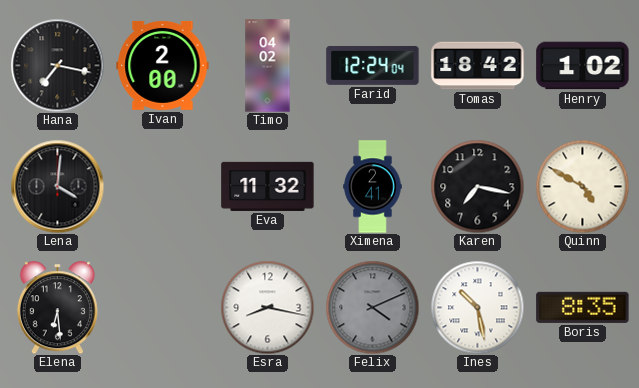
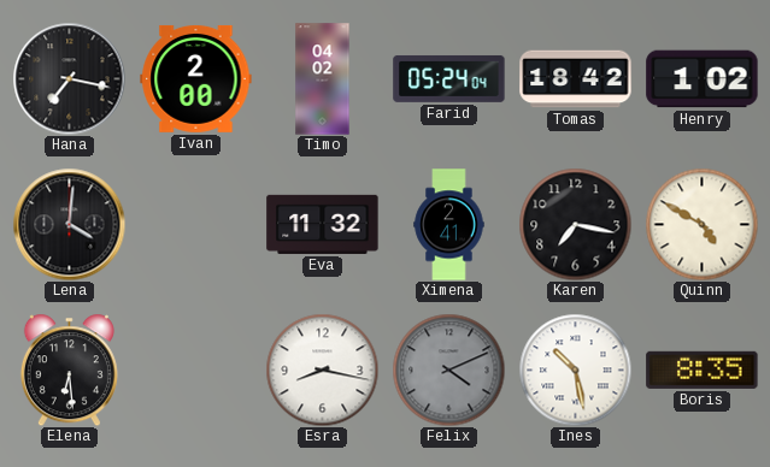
Farid: 12:24 -> 05:24 (449, 78)
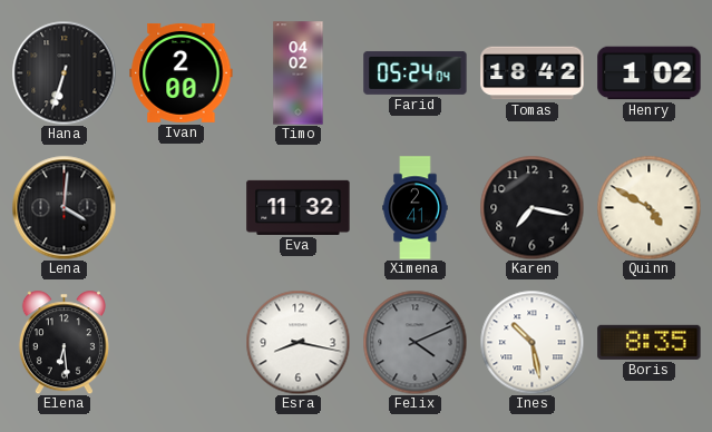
Hana: 7:17 -> 6:33 (64, 72)
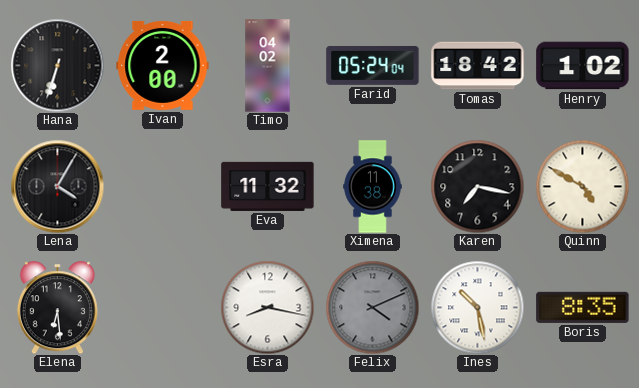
Lena: 4:01 -> 4:05 (57, 186)
Ximena: 2:41 -> 11:38 (373, 187)
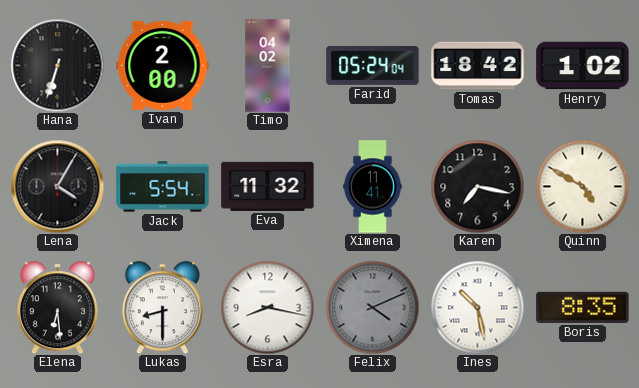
Jack: none -> 5:54 (163, 187)
Ximena: 11:38 -> 11:41 (373, 187)
Lukas: none -> 8:30 (162, 307)
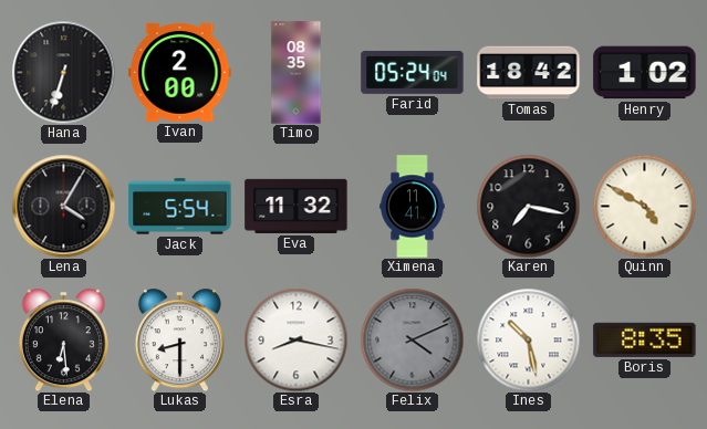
Timo: 04:02 -> 08:35 (297, 73)
